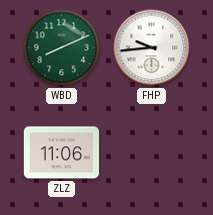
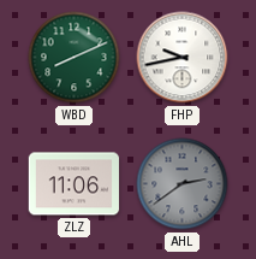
FHP: 9:44 -> 9:43 (183, 58)
AHL: none -> 2:39 (183, 184)
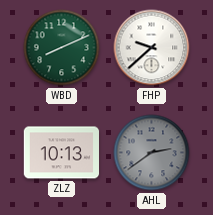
FHP: 9:43 -> 9:38 (152, 48)
ZLZ: 11:06 -> 10:13 (62, 153)
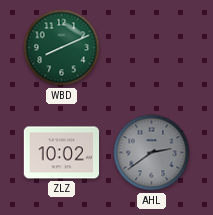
FHP: 9:38 -> none (152, 48)
ZLZ: 10:13 -> 10:02 (62, 153)
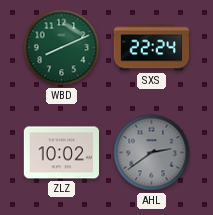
SXS: none -> 22:24 (152, 48)
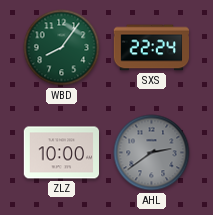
WBD: 8:11 -> 8:06 (62, 48)
ZLZ: 10:02 -> 10:00 (62, 153)
